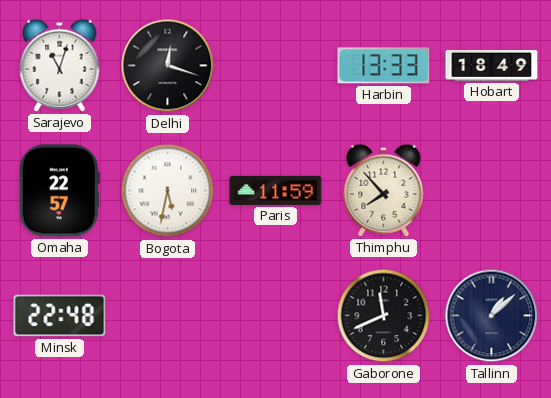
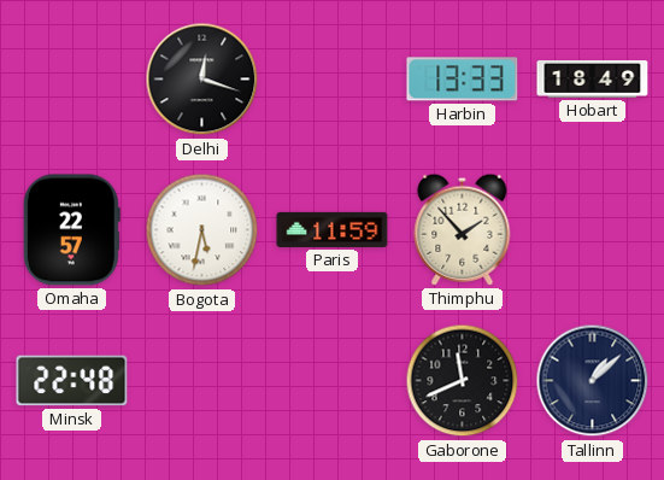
Sarajevo: 11:03 -> none (60, 65)
Thimphu: 7:53 -> 1:53 (463, 229)
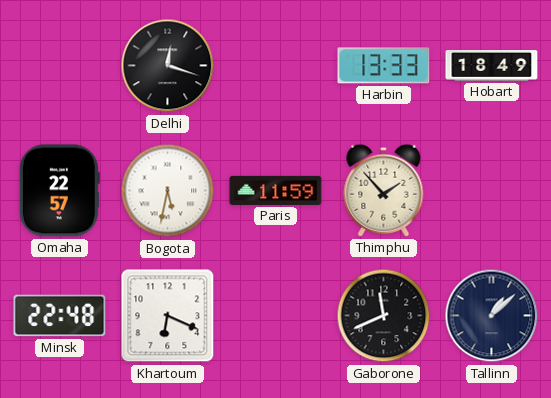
Khartoum: none -> 6:19 (168, 316)
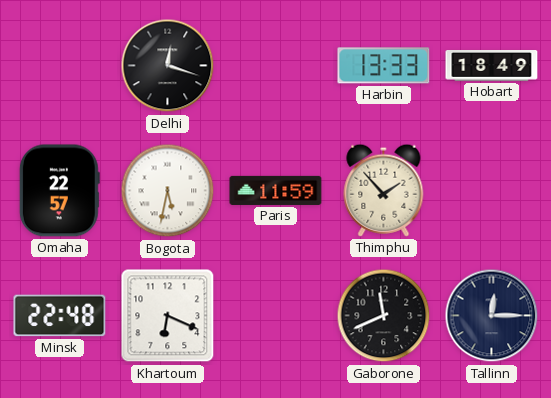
Tallinn: 1:08 -> 12:15 (492, 316)
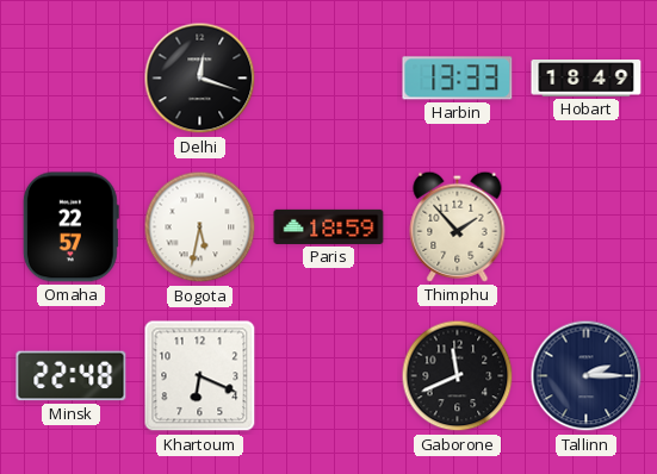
Paris: 11:59 -> 18:59 (329, 226)
Tallinn: 12:15 -> 2:15 (587, 376)
